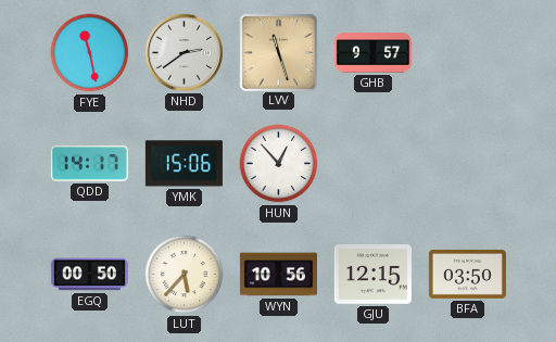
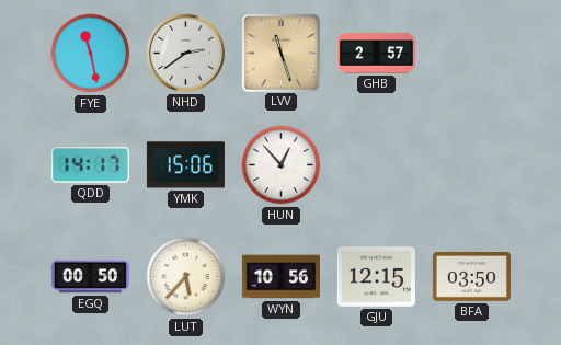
GHB: 9:57 -> 2:57 (376, 54)
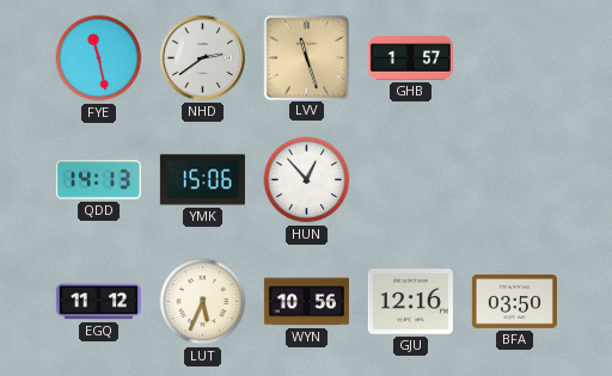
GHB: 2:57 -> 1:57 (410, 58)
QDD: 14:17 -> 14:13 (98, 180)
EGQ: 00:50 -> 11:12 (98, 302)
LUT: 5:37 -> 5:34 (203, 302)
GJU: 12:15 -> 12:16 (410, 302)
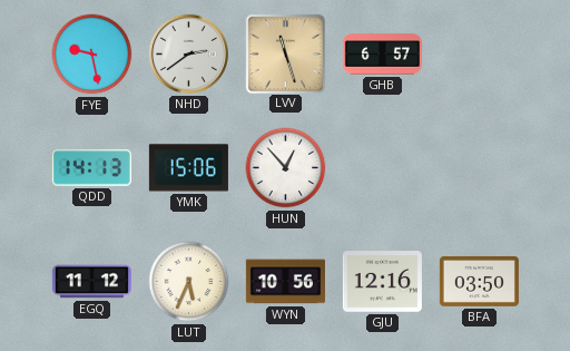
FYE: 11:28 -> 9:28 (92, 55)
GHB: 1:57 -> 6:57 (382, 55)
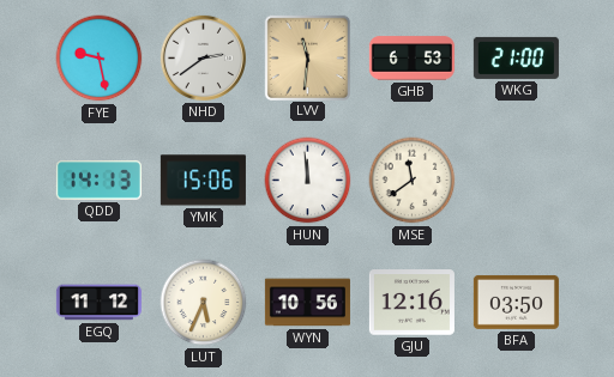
LVV: 11:27 -> 11:31 (307, 57)
GHB: 6:57 -> 6:53 (411, 59)
WKG: none -> 21:00 (516, 57)
HUN: 12:53 -> 11:59 (308, 181)
MSE: none -> 11:39 (413, 181)
